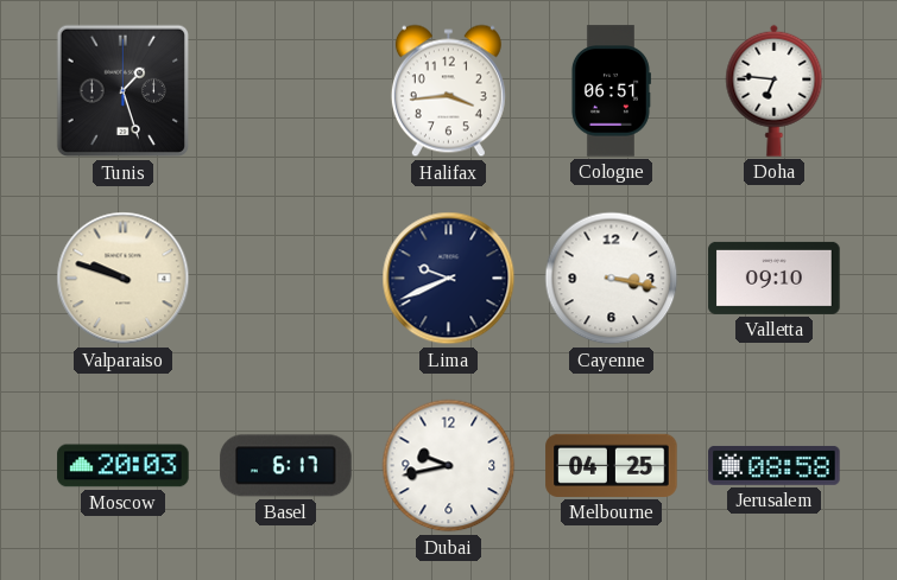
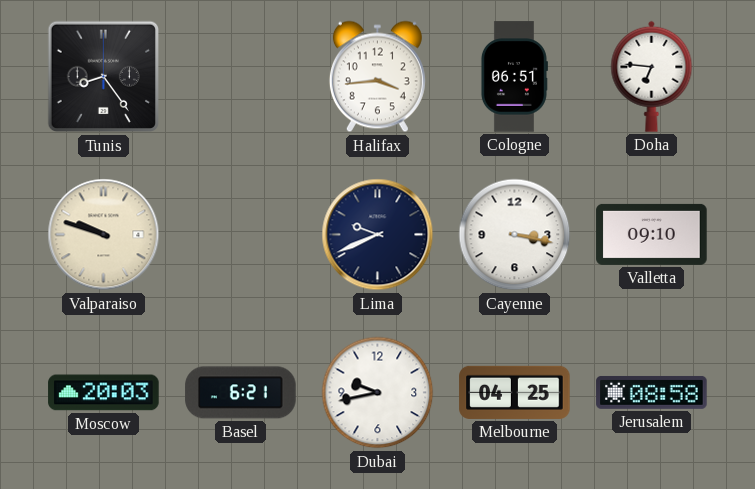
Tunis: 1:27 -> 8:24 (104, 77)
Basel: 6:17 -> 6:21 (241, 393)
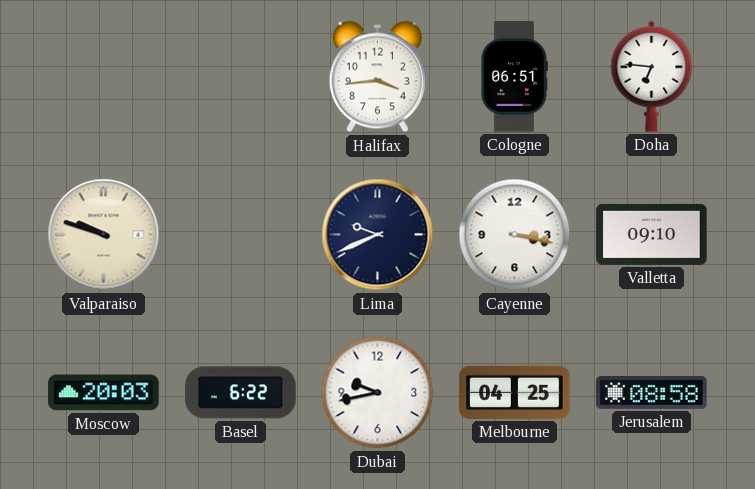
Tunis: 8:24 -> none (104, 77)
Basel: 6:21 -> 6:22 (241, 393)
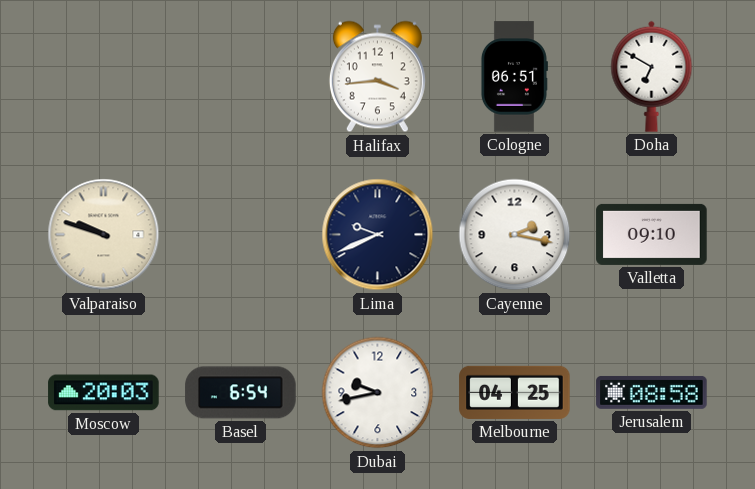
Doha: 6:46 -> 6:50 (652, 76)
Cayenne: 3:17 -> 2:17 (515, 235)
Basel: 6:22 -> 6:54 (241, 393)
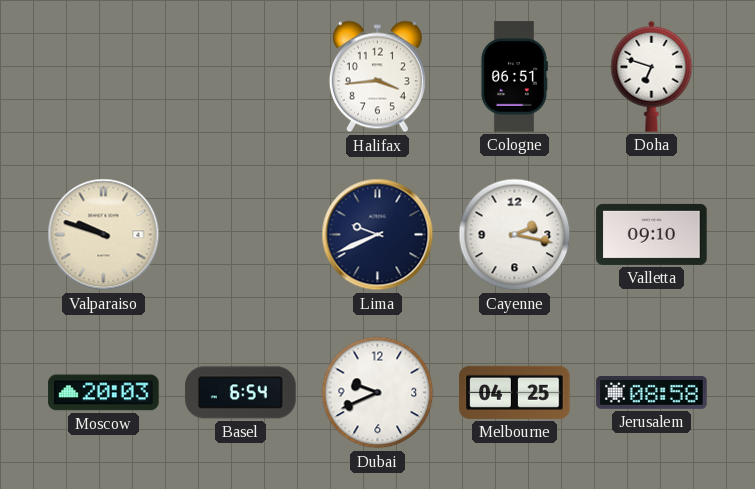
Doha: 6:50 -> 6:48 (652, 76)
Dubai: 9:43 -> 9:41 (378, 393)
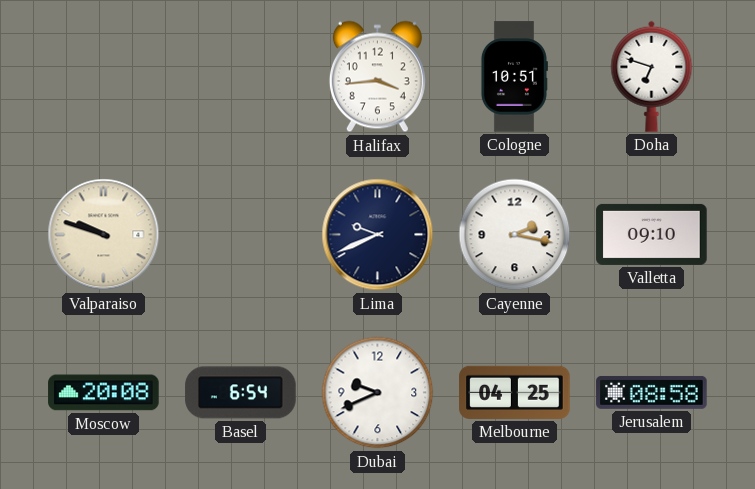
Cologne: 06:51 -> 10:51 (514, 77)
Moscow: 20:03 -> 20:08 (104, 393)
